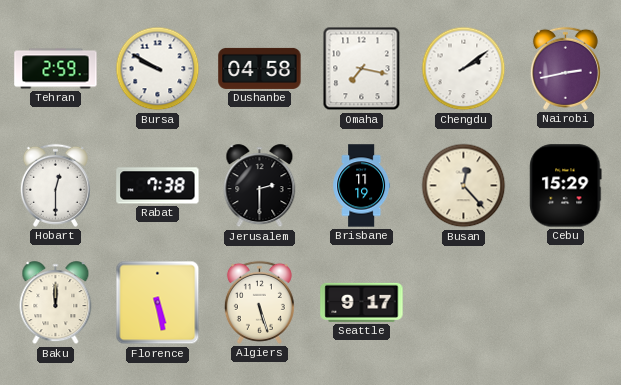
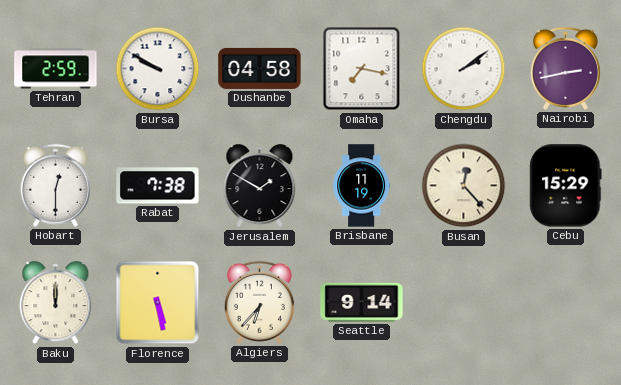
Jerusalem: 2:30 -> 1:50 (260, 186)
Algiers: 5:27 -> 6:37 (259, 302)
Seattle: 9:17 -> 9:14 (362, 302)
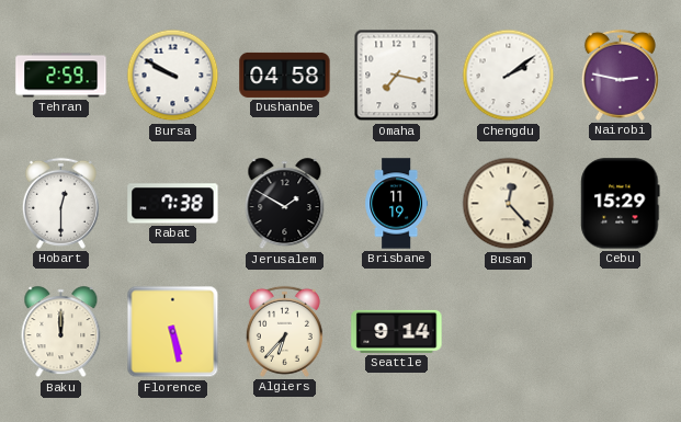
Nairobi: 2:43 -> 2:47 (620, 75)
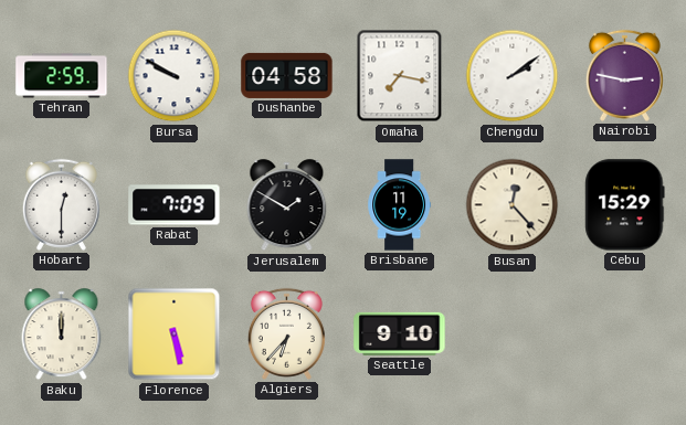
Rabat: 7:38 -> 7:09 (175, 205)
Seattle: 9:14 -> 9:10 (400, 333)
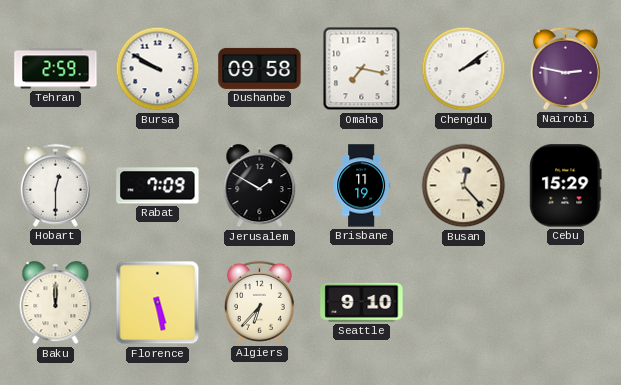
Dushanbe: 04:58 -> 09:58 (260, 68)
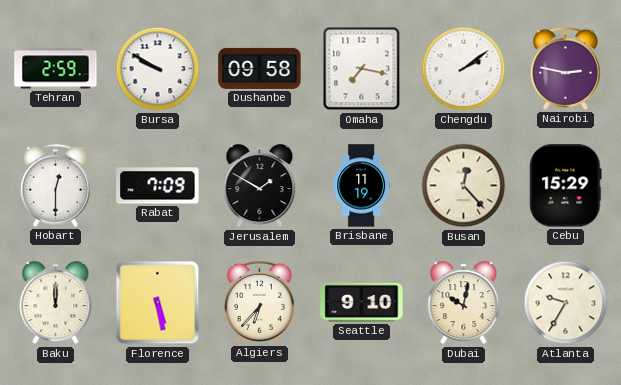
Dubai: none -> 10:02 (464, 303)
Atlanta: none -> 9:35 (566, 303)
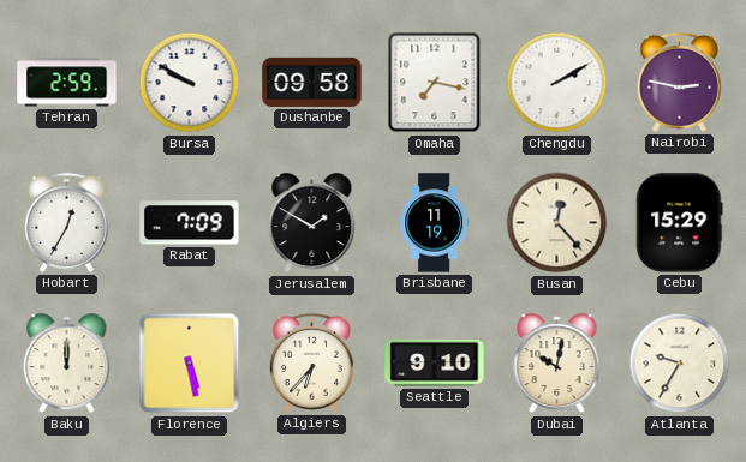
Chengdu: 2:09 -> 2:10 (557, 83)
Hobart: 12:30 -> 12:35 (66, 222)
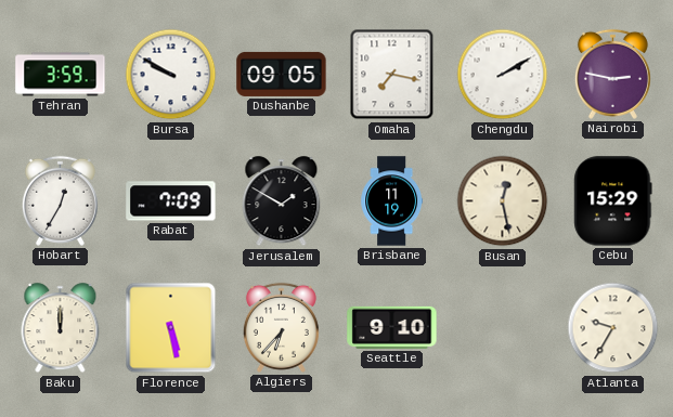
Tehran: 2:59 -> 3:59 (61, 75)
Dushanbe: 09:58 -> 09:05 (282, 74)
Busan: 12:23 -> 12:28 (503, 201)
Dubai: 10:02 -> none (557, 364)
